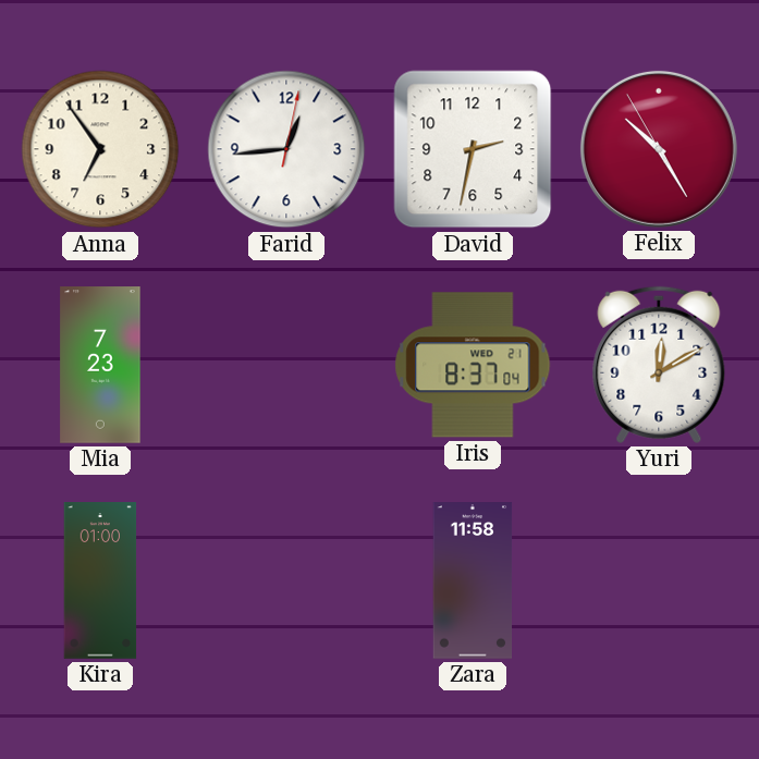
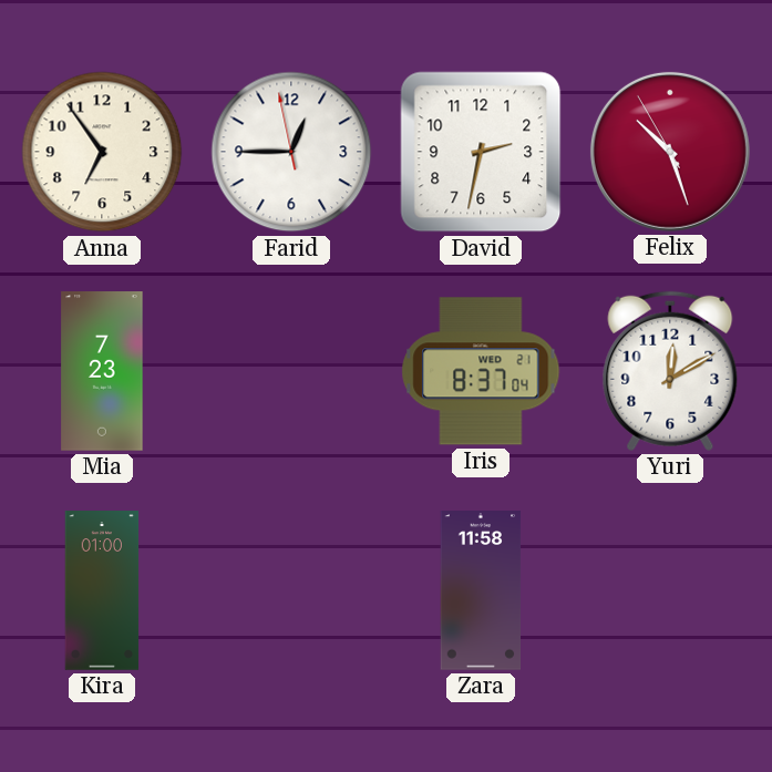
Farid: 12:44:02 -> 12:44:58 (291, 152)
Felix: 10:24 -> 10:26 (670, 152)
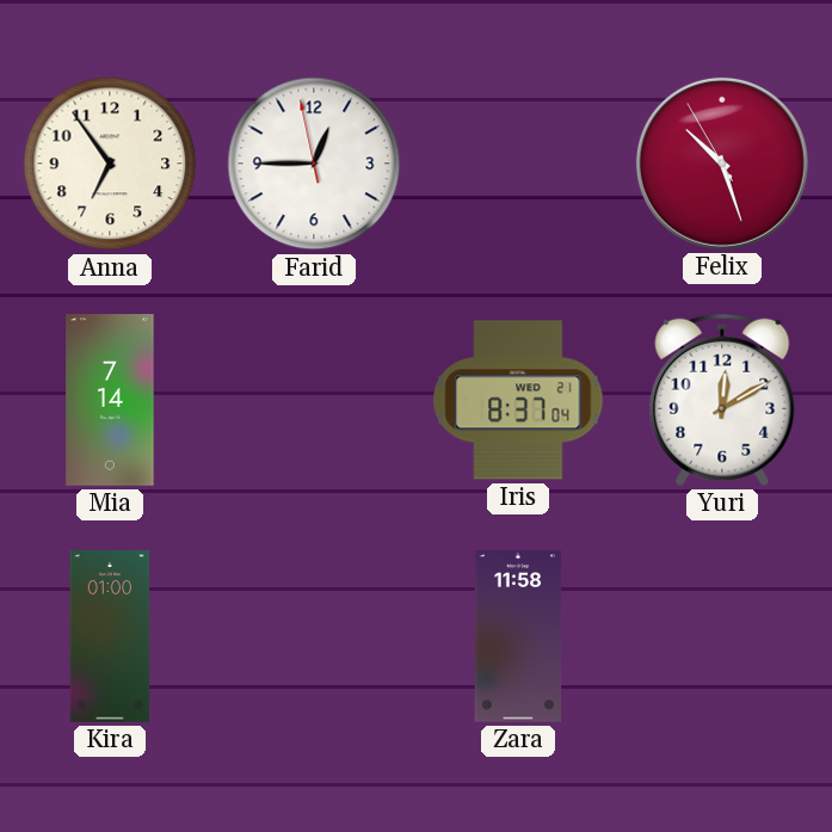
David: 2:32 -> none (481, 152)
Mia: 7:23 -> 7:14 (110, 400)
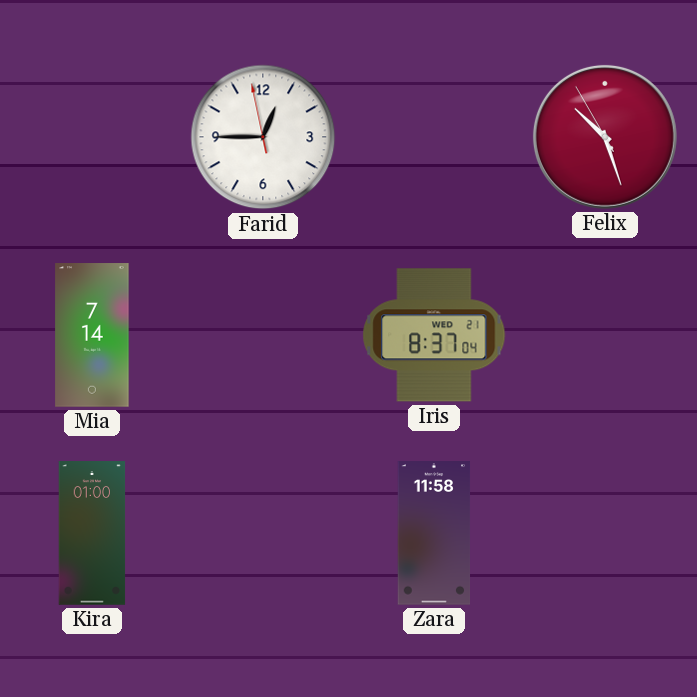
Anna: 6:54 -> none (110, 164)
Yuri: 12:10 -> none (722, 400)
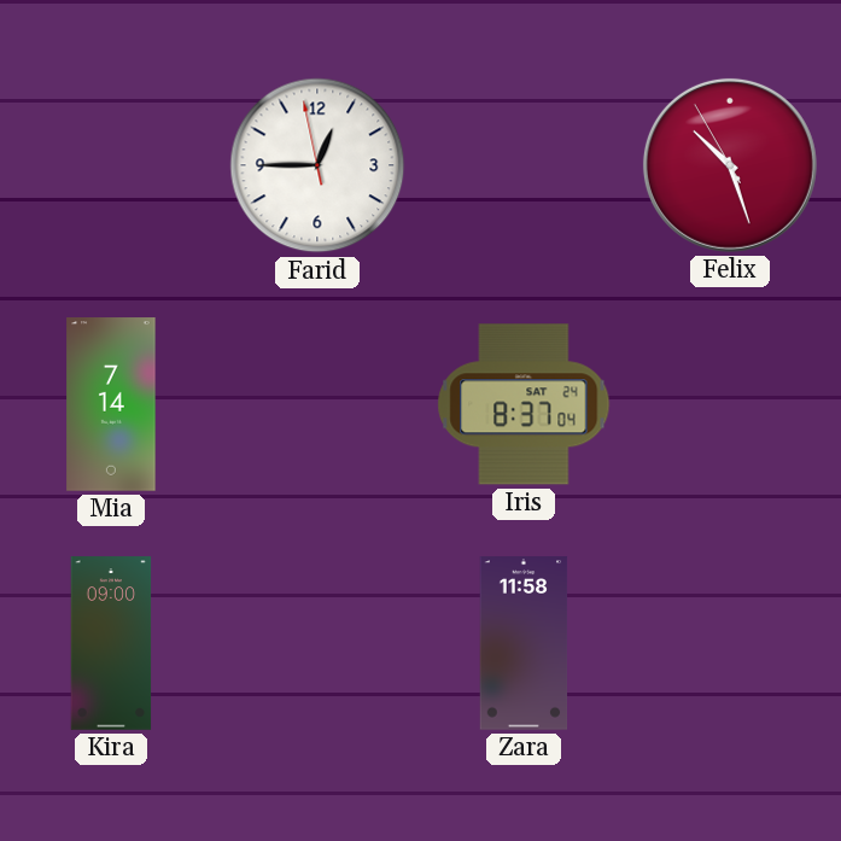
Iris date: WED 21 -> SAT 24 (524, 404)
Kira: 01:00 -> 09:00 (111, 643)
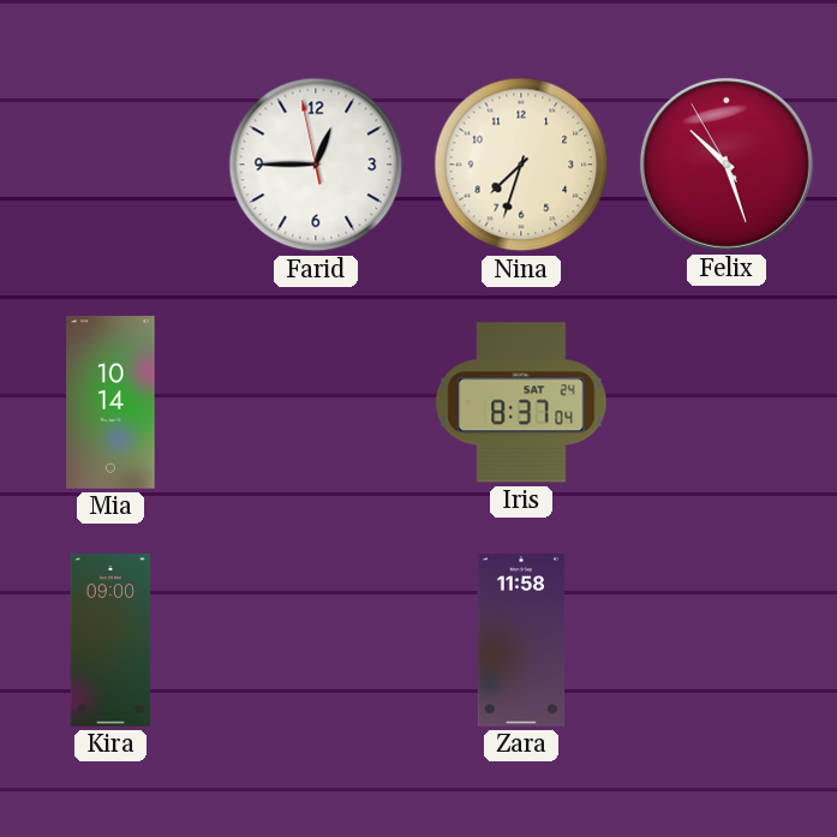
Nina: none -> 7:33 (521, 165)
Mia: 7:14 -> 10:14 (110, 402)
